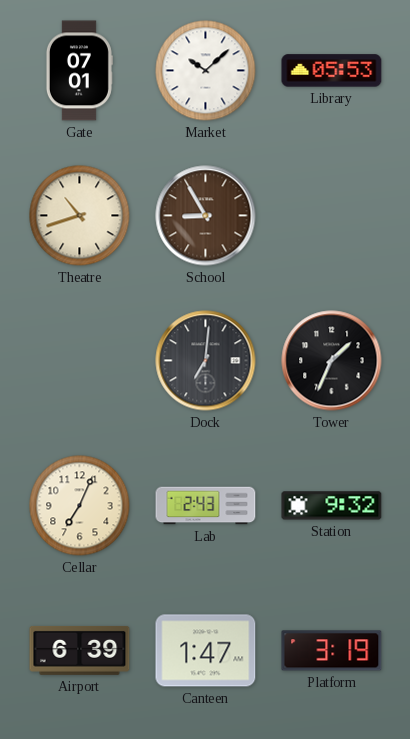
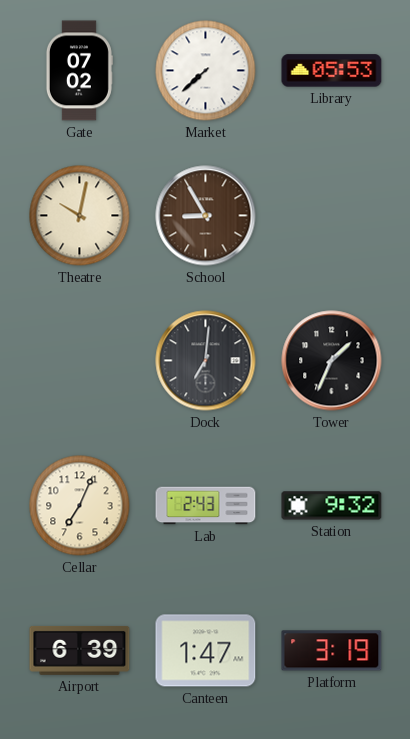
Gate: 07:01 -> 07:02 (79, 71)
Market: 10:08 -> 7:38 (206, 71)
Theatre: 10:42 -> 10:02 (80, 216)
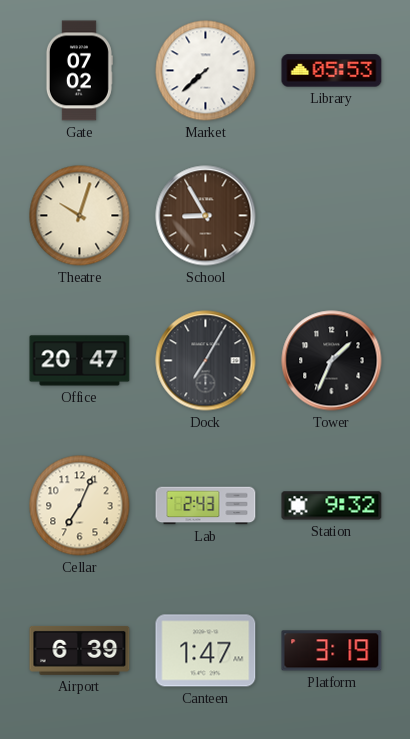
Theatre: 10:02 -> 10:03 (80, 216)
Office: none -> 20:47 (80, 361)
Dock: 7:01 -> 7:05 (206, 361)
